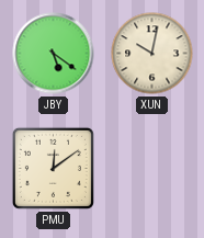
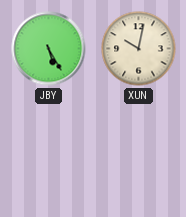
JBY: 5:21 -> 5:25 (49, 49)
PMU: 12:09 -> none (53, 168)
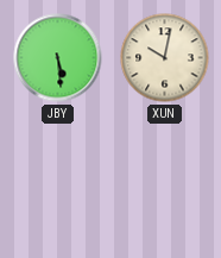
JBY: 5:25 -> 5:29 (58, 58)
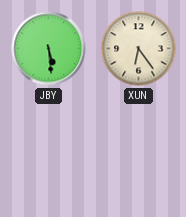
XUN: 10:02 -> 6:24 (139, 49)
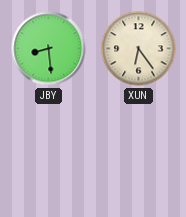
JBY: 5:29 -> 8:29 (49, 49)
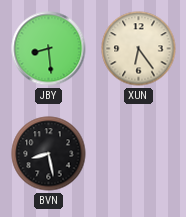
BVN: none -> 8:28 (49, 154)
